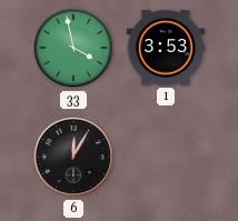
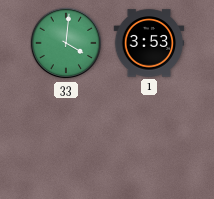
33: 3:58 -> 4:01 (66, 43)
6: 12:05 -> none (73, 157)
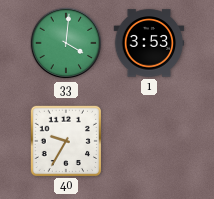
40: none -> 9:35 (65, 140)
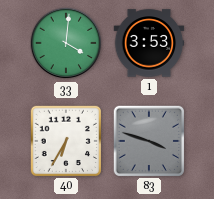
40: 9:35 -> 6:35 (65, 140)
83: none -> 3:48 (148, 140)
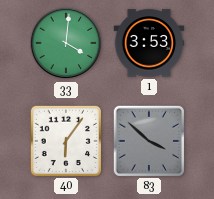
40: 6:35 -> 6:06 (65, 140)
83: 3:48 -> 3:52 (148, 140)
